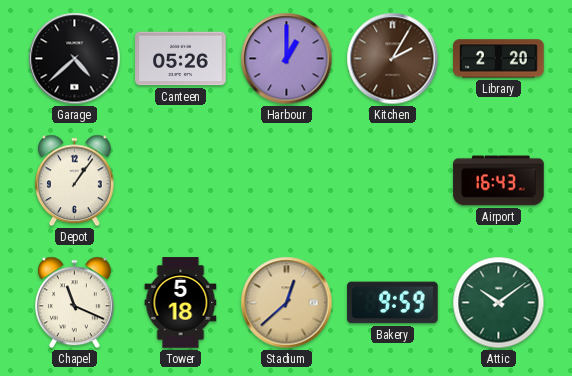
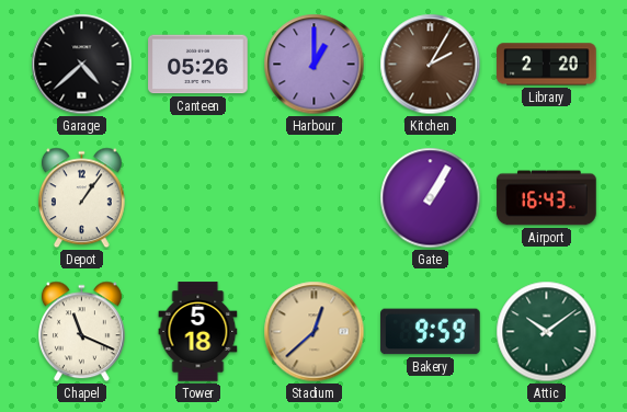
Gate: none -> 1:05 (431, 198)
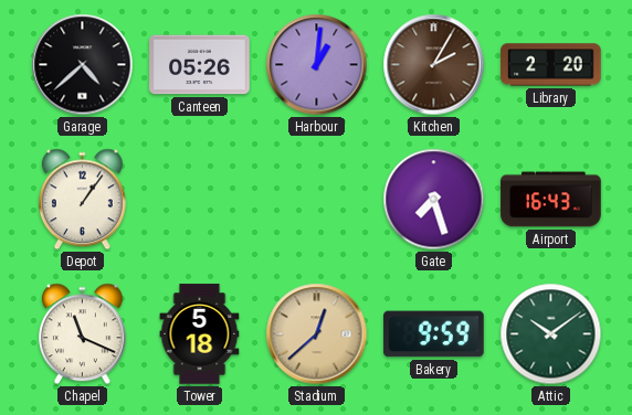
Harbour: 1:00 -> 1:01 (317, 65)
Gate: 1:05 -> 7:27 (434, 200)
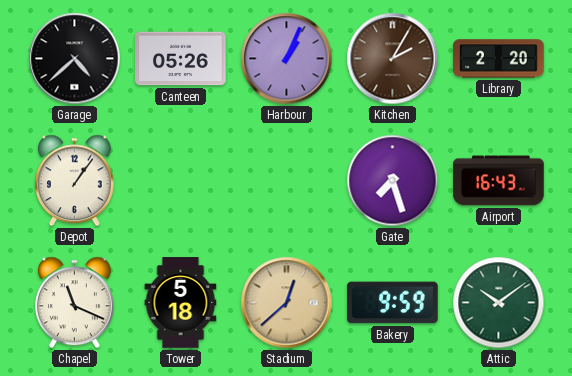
Harbour: 1:01 -> 1:04 (287, 59)
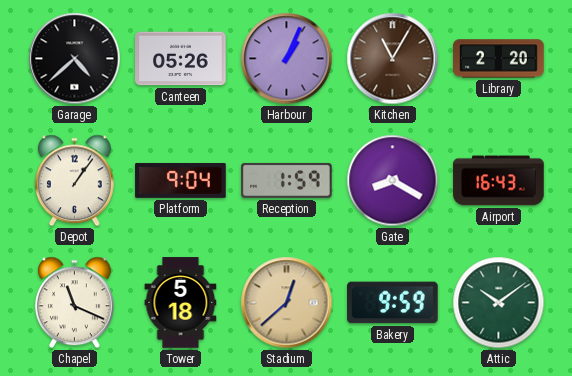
Kitchen: 2:05 -> 11:05 (393, 59)
Platform: none -> 9:04 (181, 180)
Reception: none -> 1:59 (287, 180)
Gate: 7:27 -> 8:20 (393, 181)
